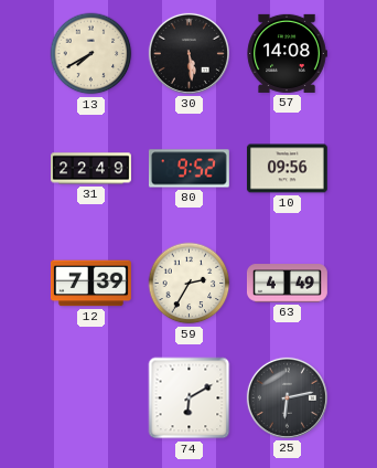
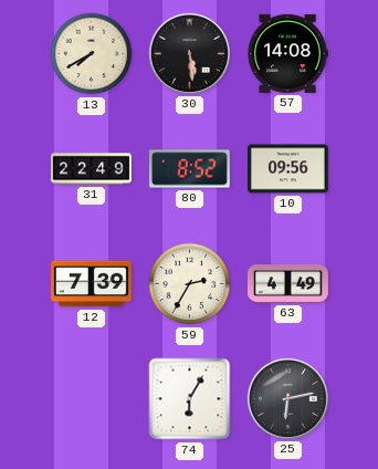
80: 9:52 -> 8:52 (189, 169)
74: 6:10 -> 6:05 (190, 399)
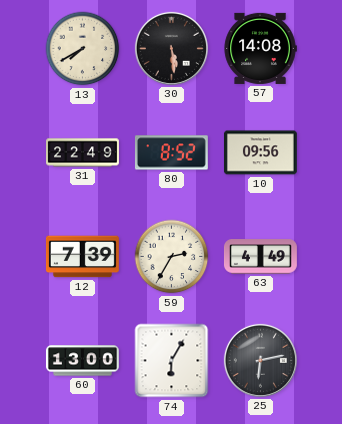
60: none -> 13:00 (82, 361)
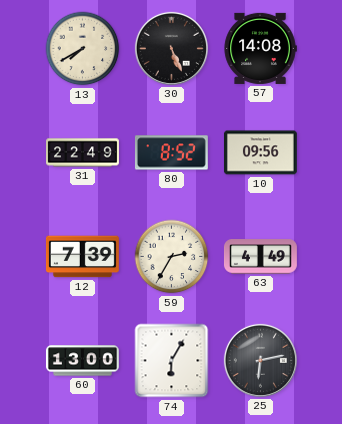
30: 5:29 -> 5:26 (171, 48)
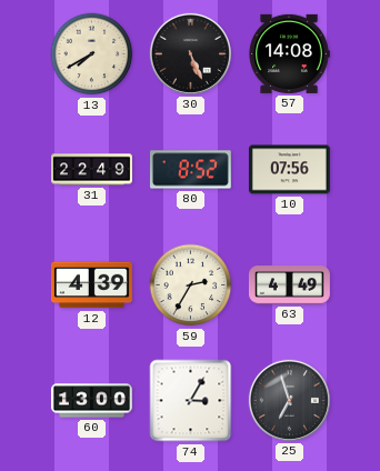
10: 09:56 -> 07:56 (289, 170)
12: 7:39 -> 4:39 (91, 285)
74: 6:05 -> 3:05 (191, 401)
25: 6:13 -> 6:57 (289, 400)
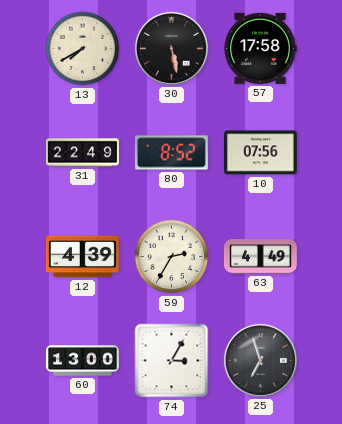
30: 5:26 -> 5:28 (171, 48)
57: 14:08 -> 17:58 (260, 48)
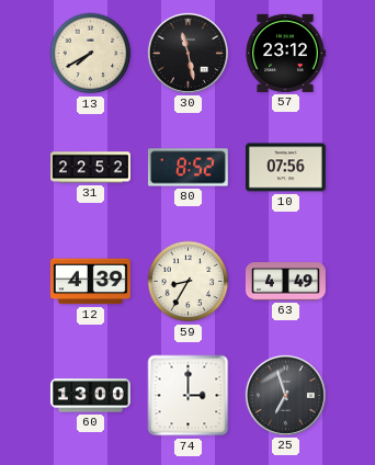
30: 5:28 -> 11:28 (187, 53)
57: 17:58 -> 23:12 (285, 53)
31: 22:49 -> 22:52 (91, 168)
59: 2:35 -> 8:35 (189, 282)
74: 3:05 -> 3:00 (189, 396)
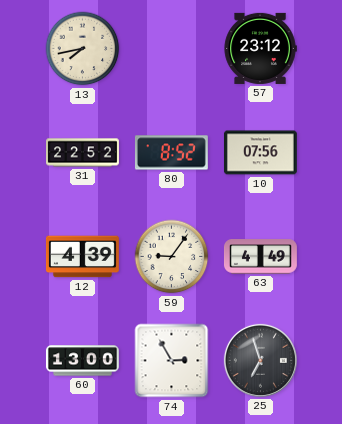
13: 7:40 -> 7:43 (83, 49)
30: 11:28 -> none (187, 53)
59: 8:35 -> 9:06 (172, 257)
74: 3:00 -> 2:55 (172, 361)
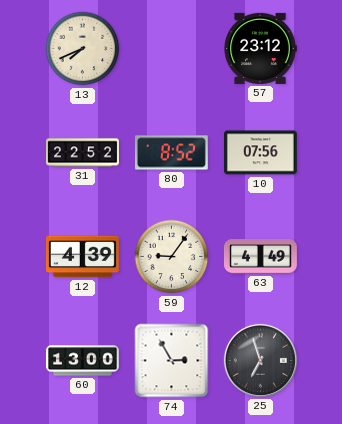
13: 7:43 -> 7:41 (83, 49)
